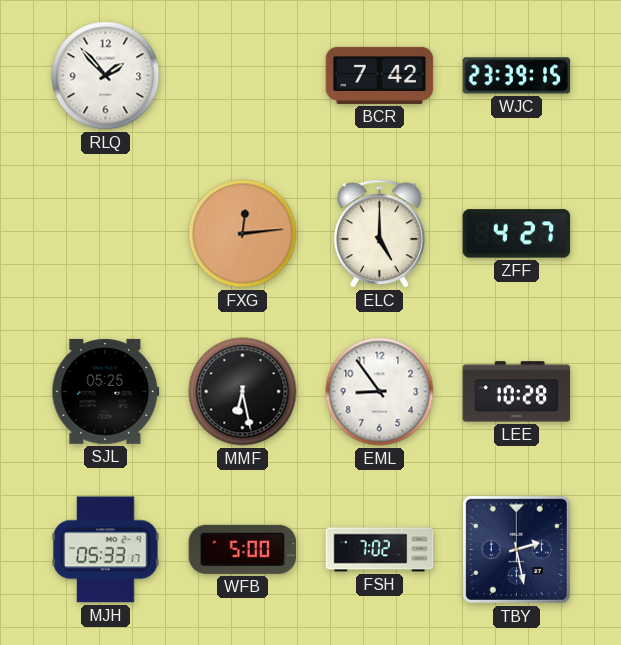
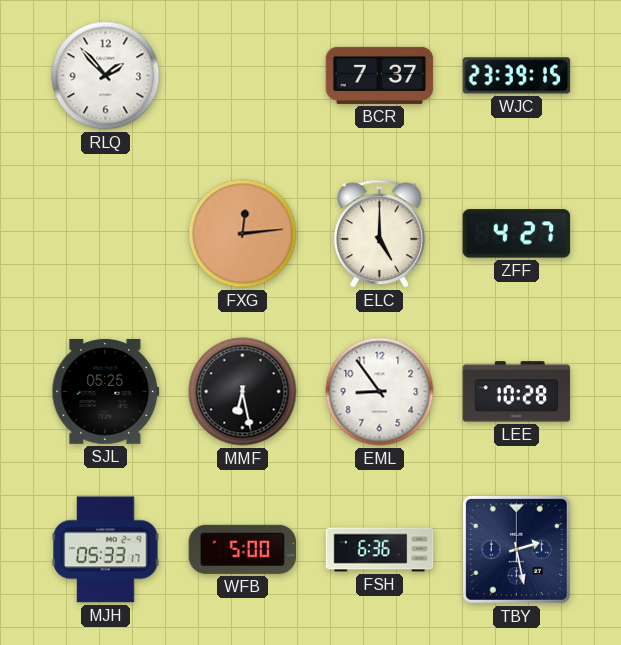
BCR: 7:42 -> 7:37 (380, 75)
FSH: 7:02 -> 6:36 (380, 550)
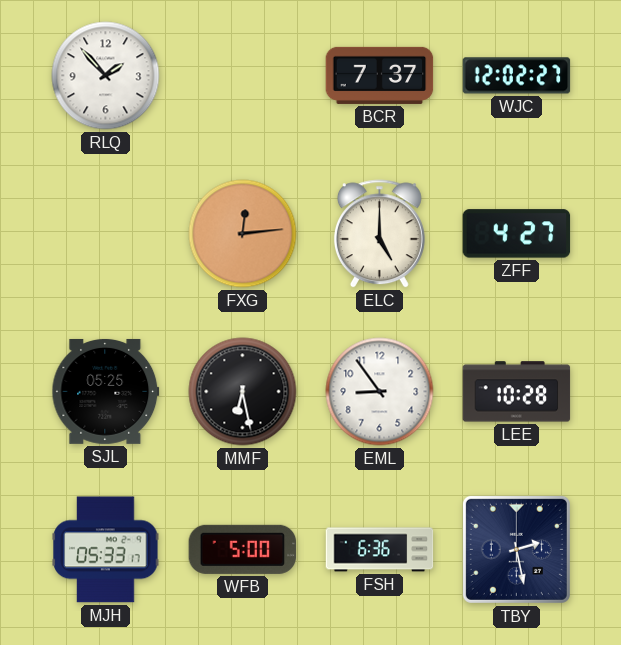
WJC: 23:39 -> 12:02 (517, 76)
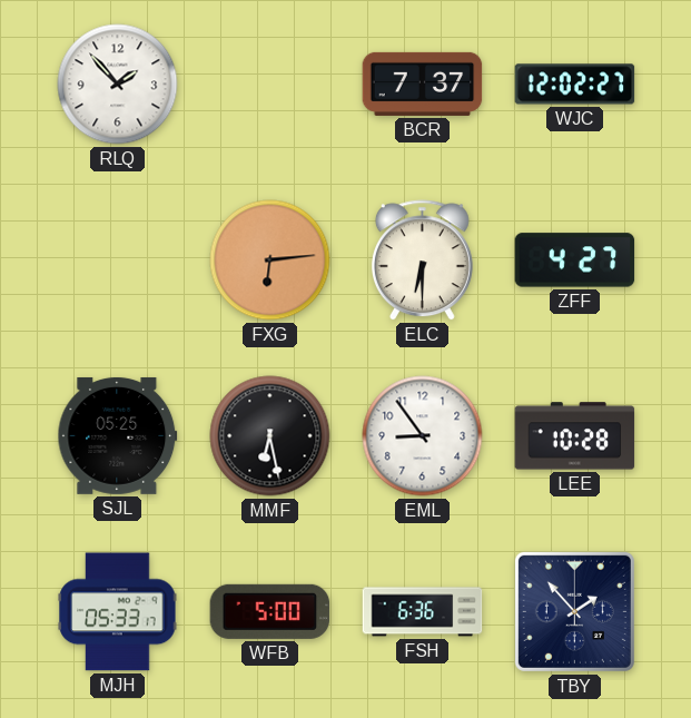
FXG: 12:14 -> 6:14 (270, 260)
ELC: 5:00 -> 6:30 (422, 260)
TBY: 2:28 -> 1:53 (574, 611)
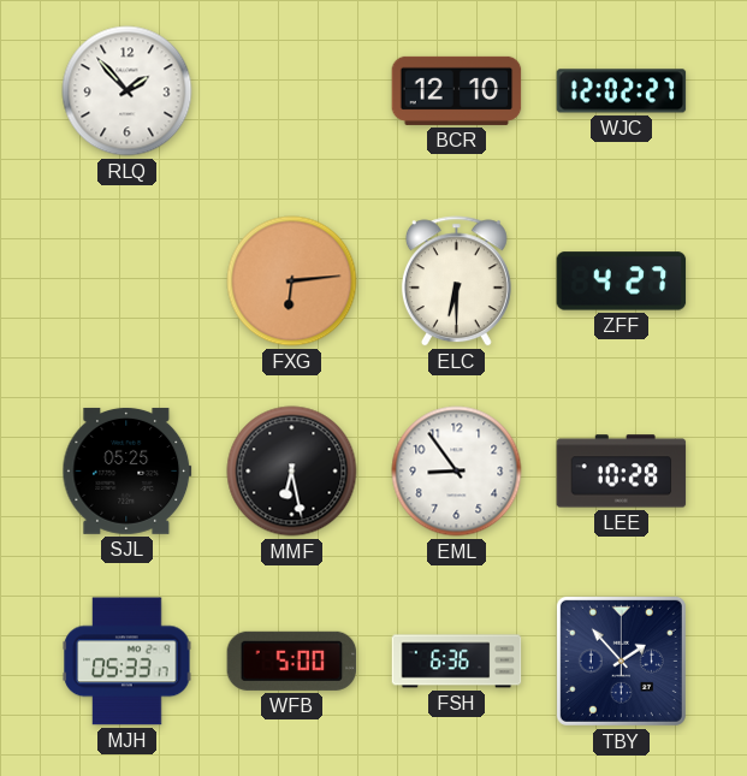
BCR: 7:37 -> 12:10 (457, 90)
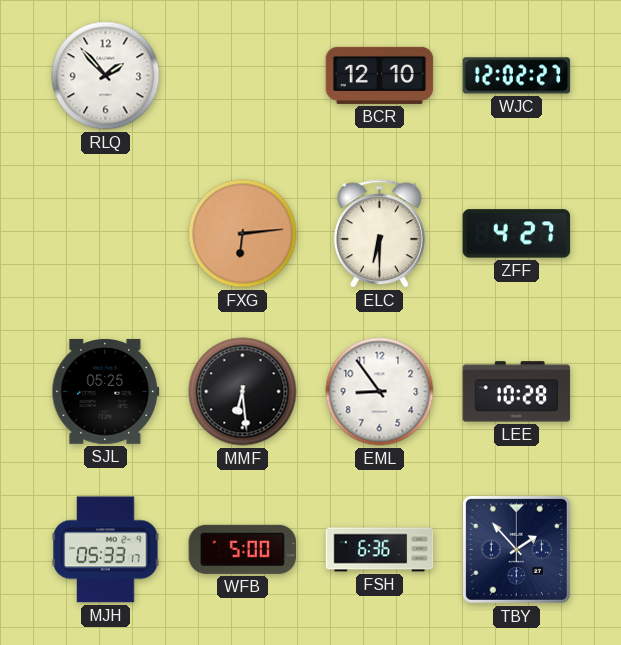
MMF: 6:28 -> 6:29 (243, 392)
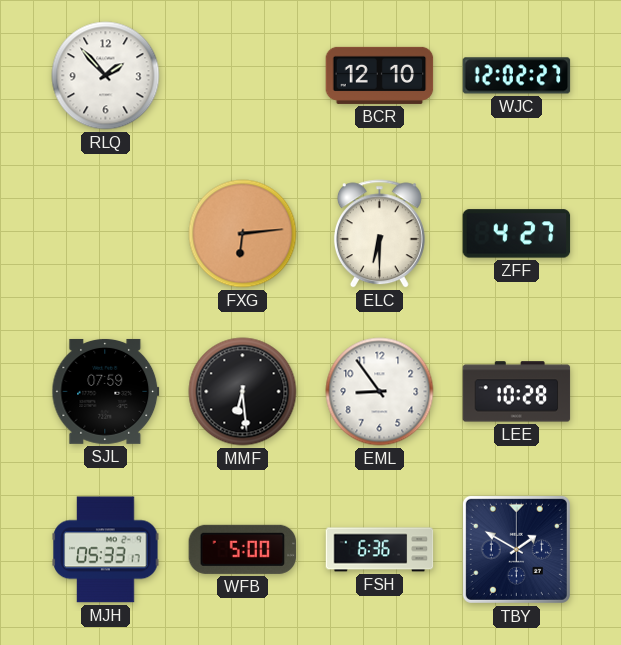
SJL: 05:25 -> 07:59 (106, 391)
TBY: 1:53 -> 1:50 (516, 549)
